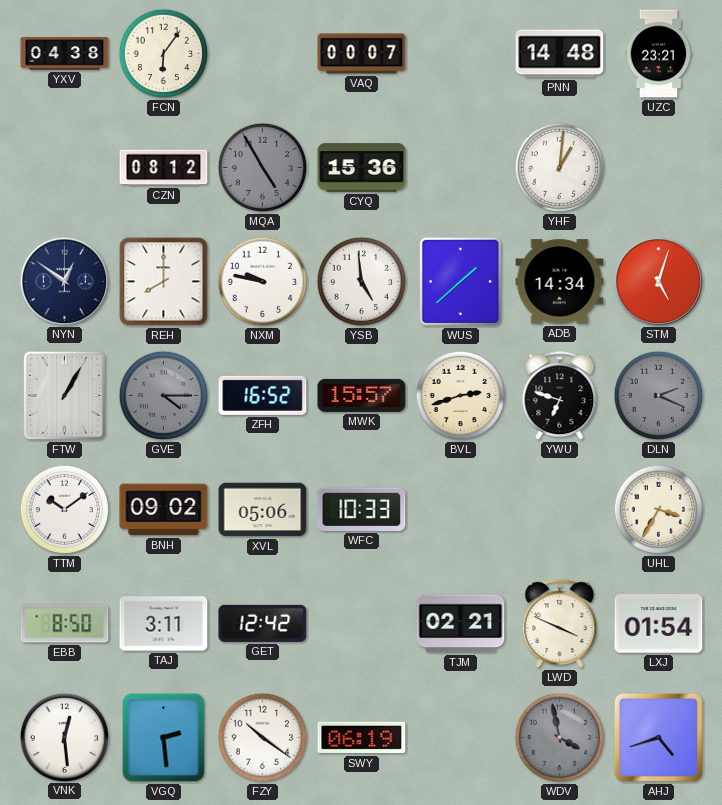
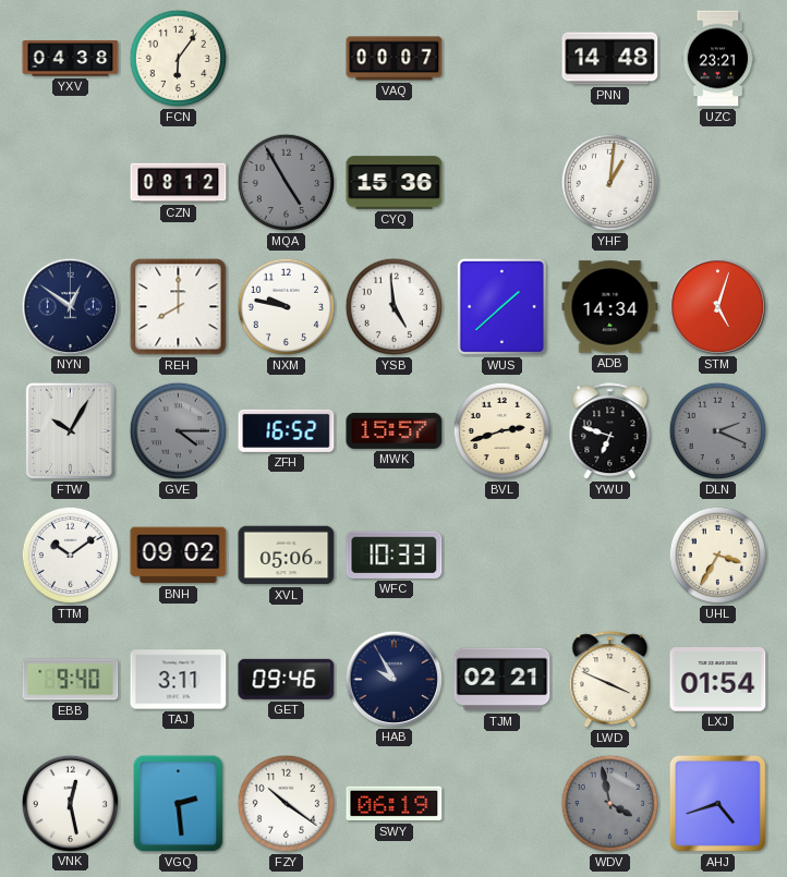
FTW: 1:05 -> 10:05 (70, 430)
EBB: 8:50 -> 9:40 (71, 680)
GET: 12:42 -> 09:46 (287, 679)
HAB: none -> 9:55 (393, 679)
VNK: 12:29 -> 12:28 (70, 803)
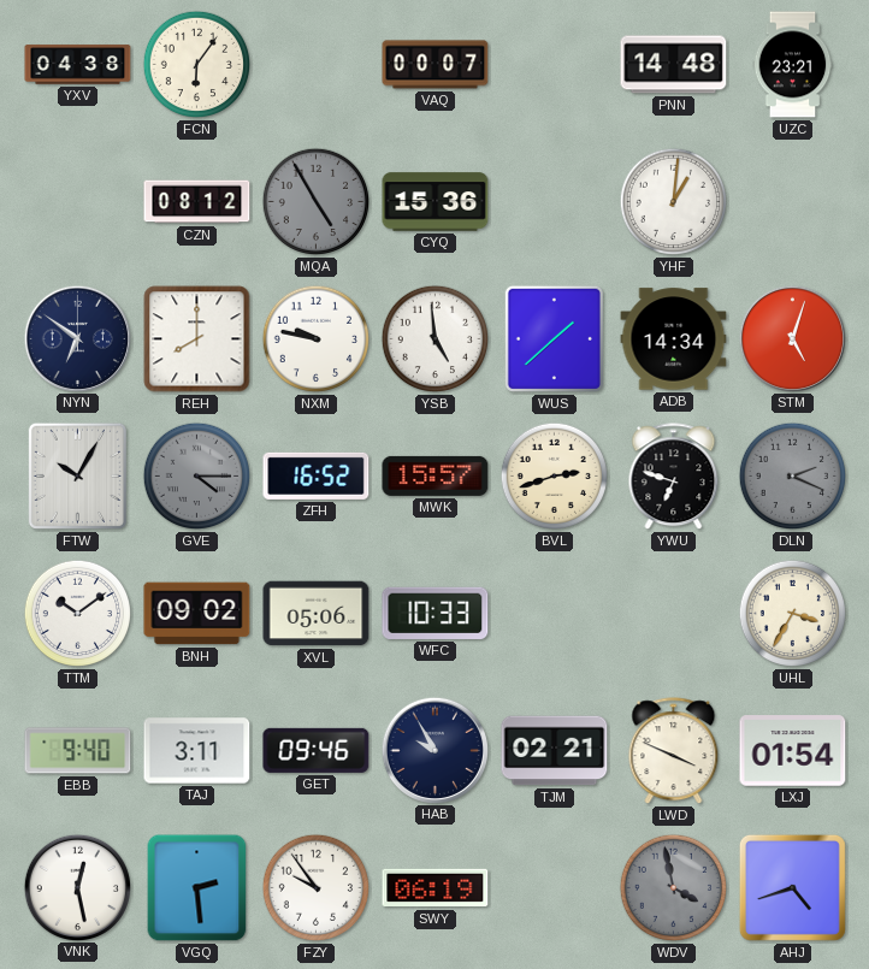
NYN: 12:51 -> 6:51 (77, 338)
FZY: 10:21 -> 9:54 (317, 888)
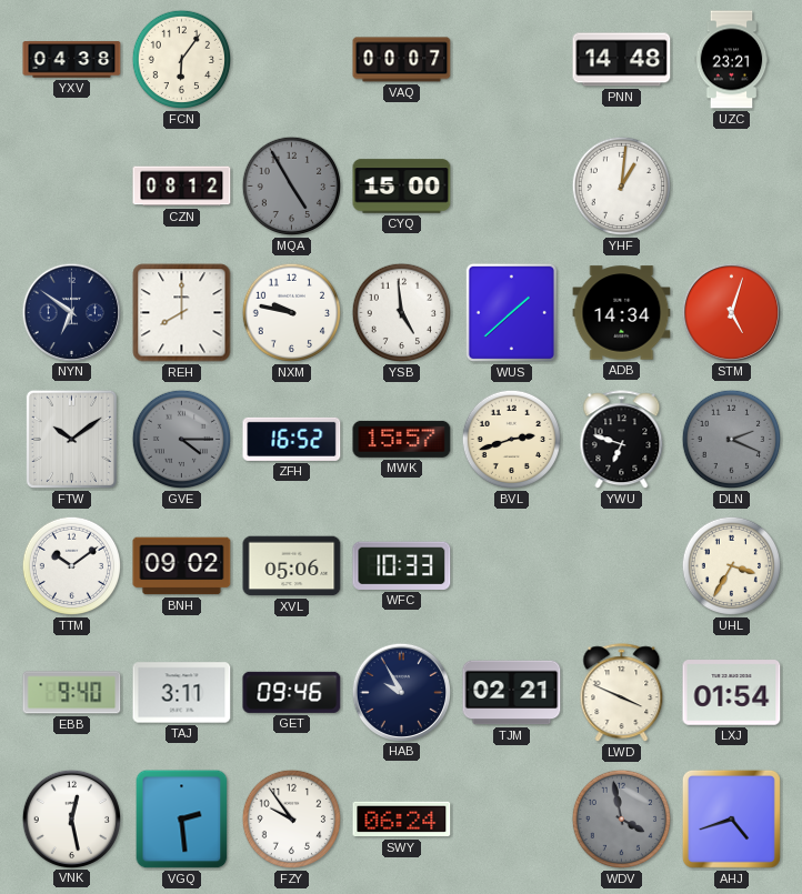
CYQ: 15:36 -> 15:00 (402, 187)
FTW: 10:05 -> 10:09 (71, 439)
SWY: 06:19 -> 06:24 (402, 820)
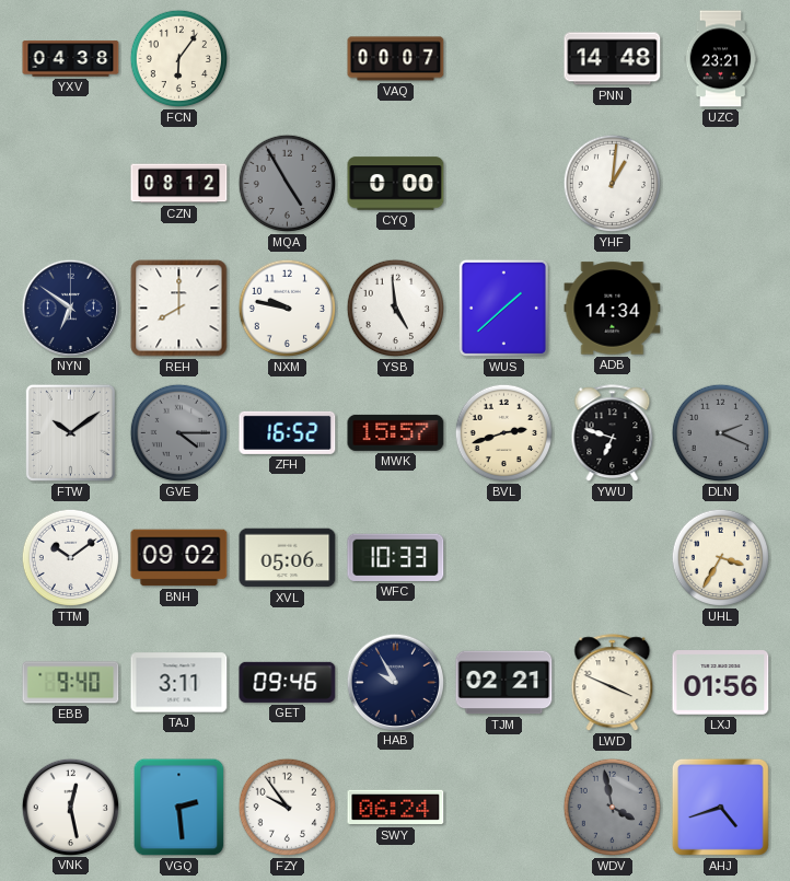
CYQ: 15:00 -> 0:00 (396, 184)
STM: 5:03 -> none (731, 312)
LXJ: 01:54 -> 01:56 (721, 683)
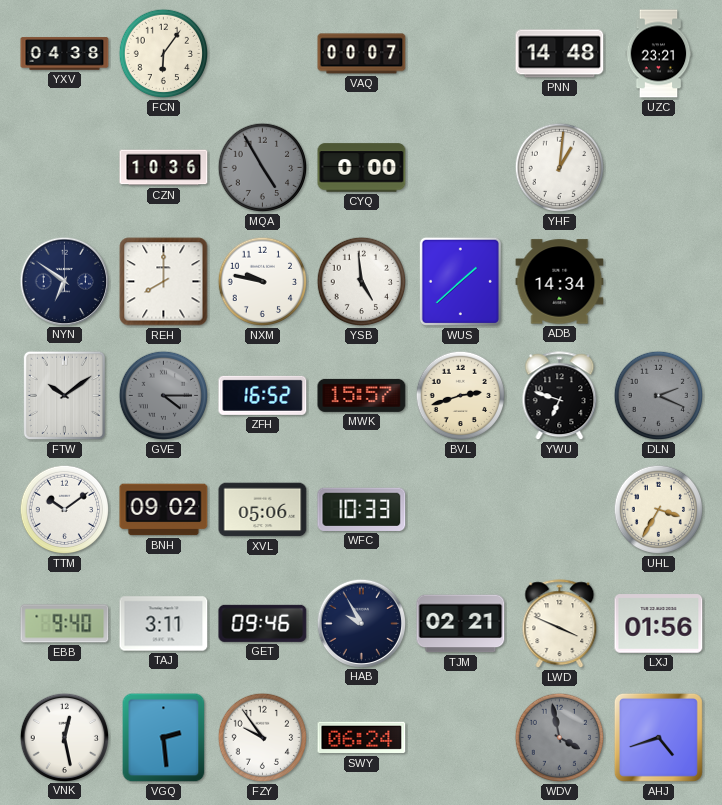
CZN: 08:12 -> 10:36 (164, 168)
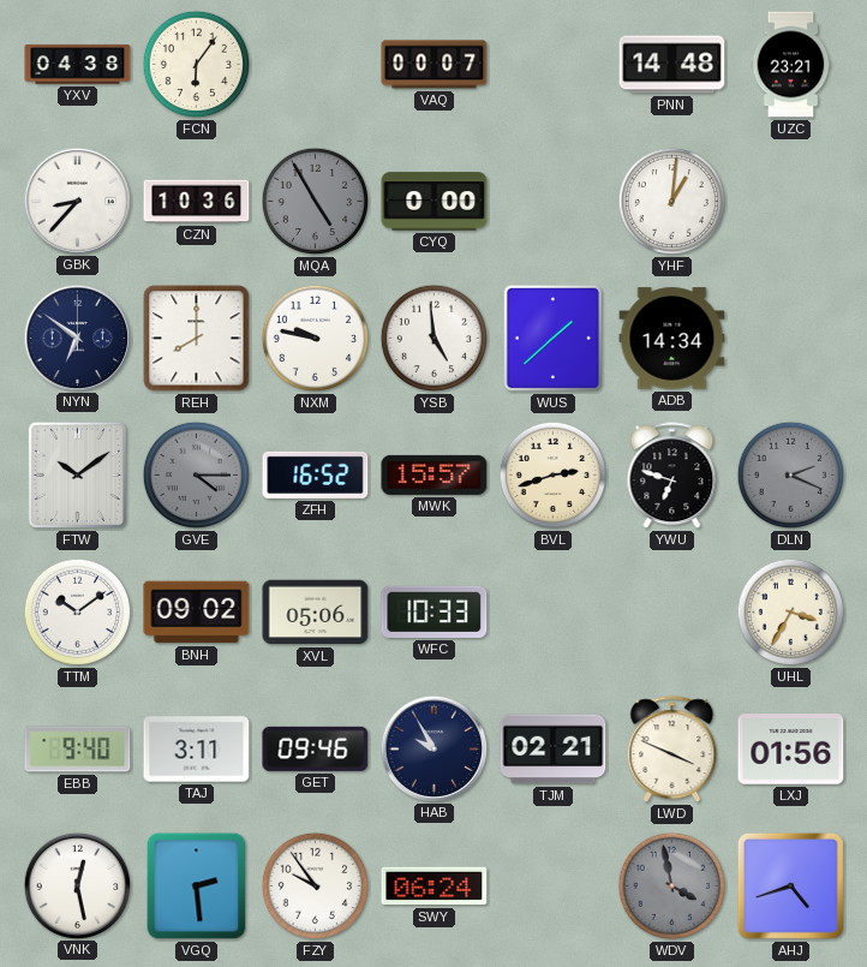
GBK: none -> 8:37 (77, 201)
